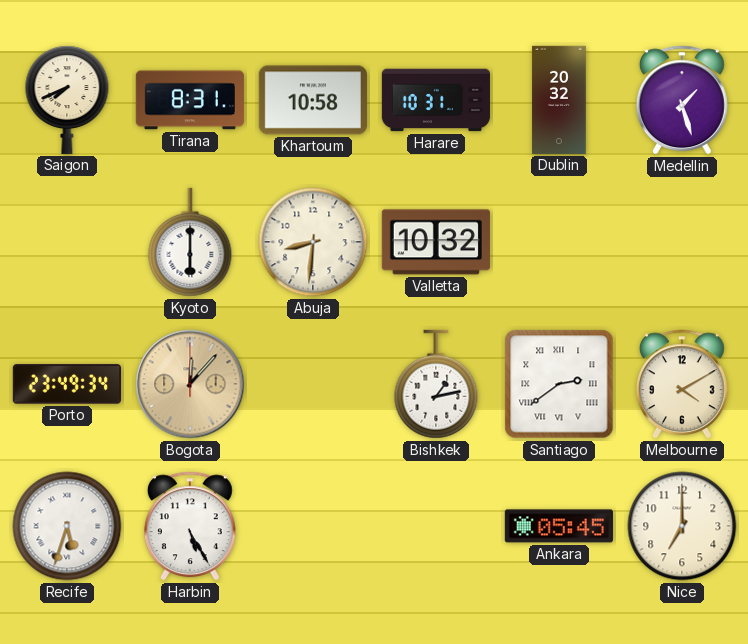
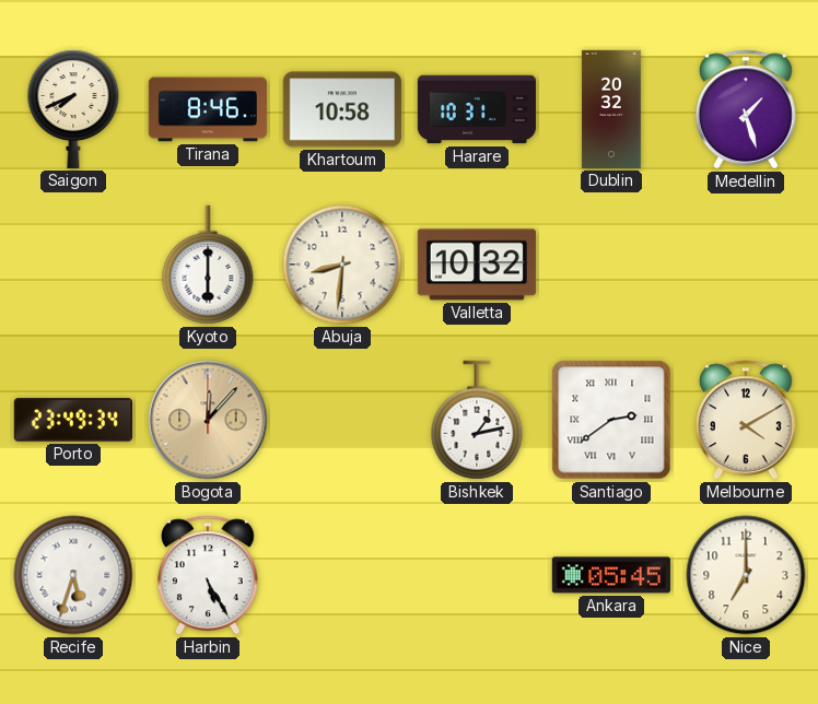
Tirana: 8:31 -> 8:46 (208, 109)
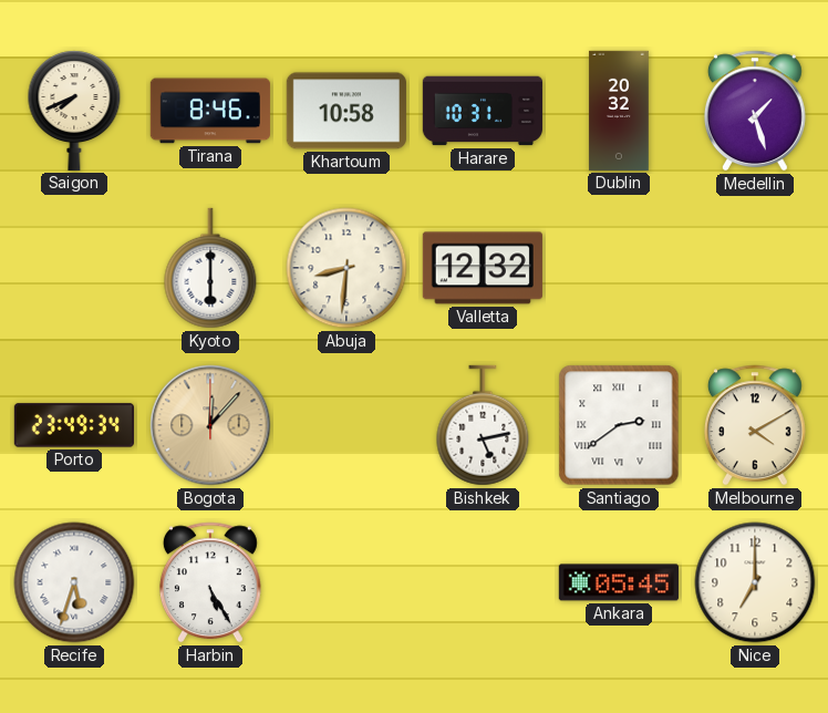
Valletta: 10:32 -> 12:32 (483, 268)
Bishkek: 1:13 -> 5:13 (483, 425)
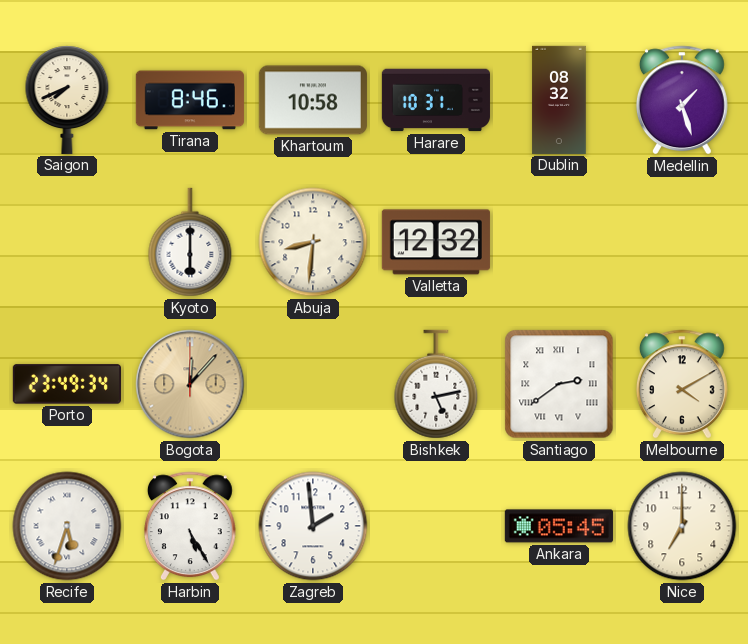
Dublin: 20:32 -> 08:32 (559, 100)
Zagreb: none -> 1:59 (313, 526)
